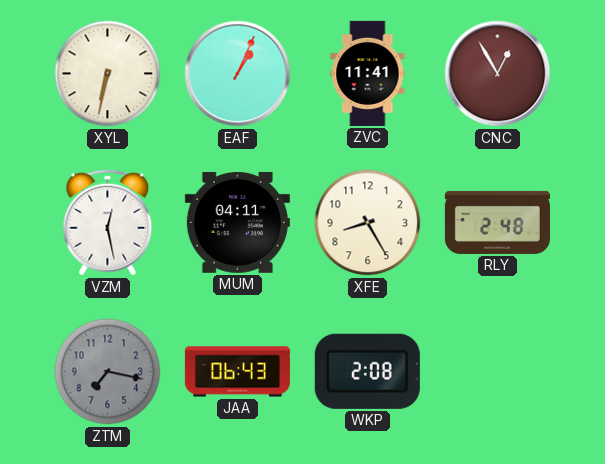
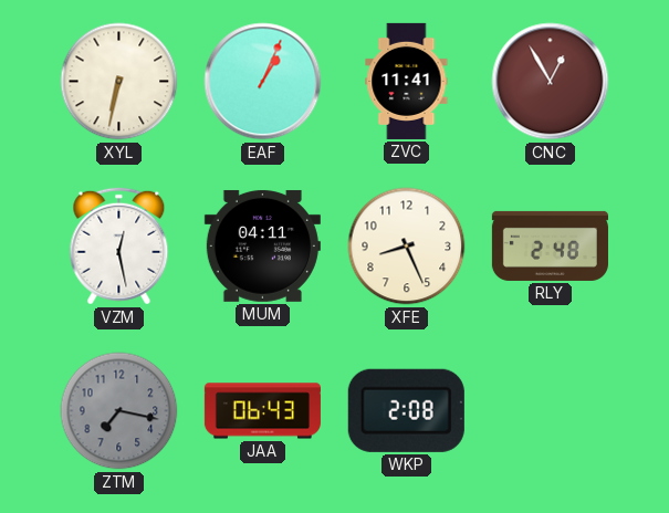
XFE: 8:25 -> 8:26 (407, 247)
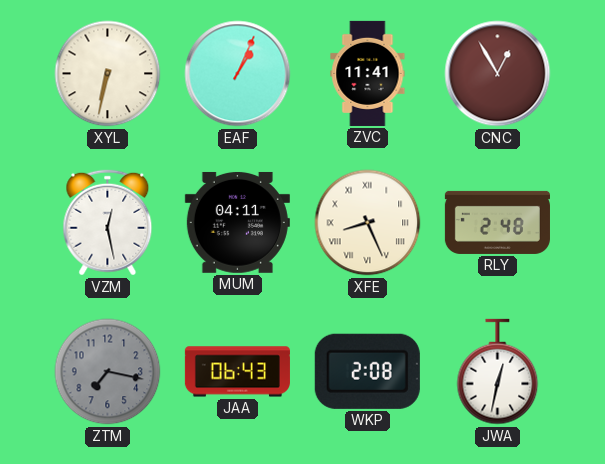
XFE numerals: Arabic -> Roman (368, 223)
JWA: none -> 12:32 (498, 372)
